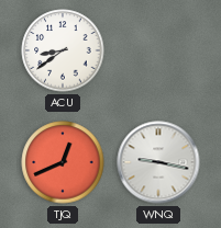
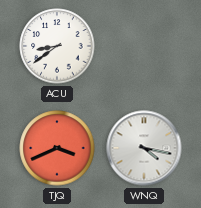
TJQ: 12:41 -> 3:41 (57, 148)
WNQ: 9:17 -> 4:17 (144, 148)
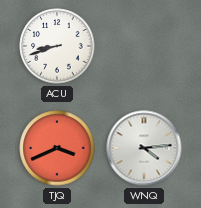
ACU: 8:39 -> 8:42 (57, 46)
WNQ: 4:17 -> 4:14 (144, 148)
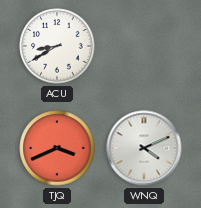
ACU: 8:42 -> 8:40 (57, 46)
WNQ: 4:14 -> 4:11 (144, 148)
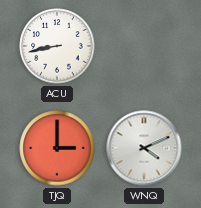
ACU: 8:40 -> 8:43 (57, 46)
TJQ: 3:41 -> 3:00 (57, 148)
